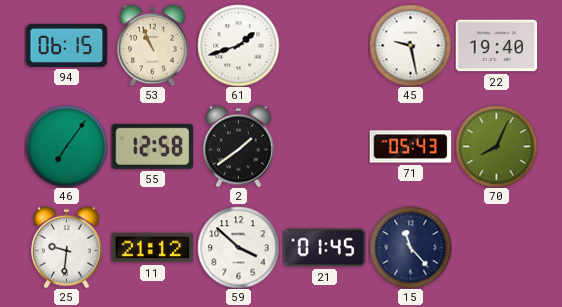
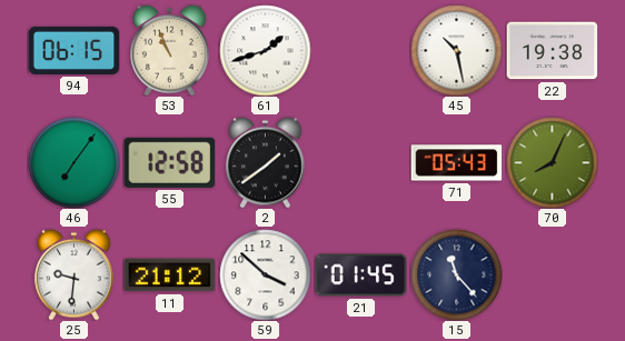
45: 9:28 -> 10:28 (456, 50)
22: 19:40 -> 19:38 (552, 51)
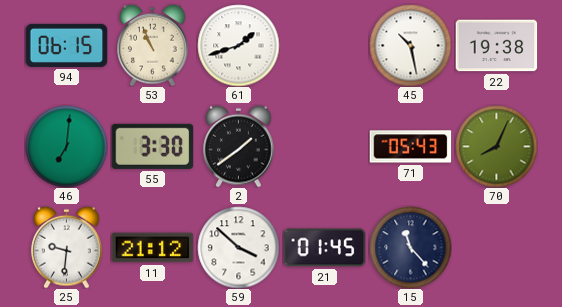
46: 7:06 -> 7:01 (66, 146)
55: 12:58 -> 3:30 (152, 146)
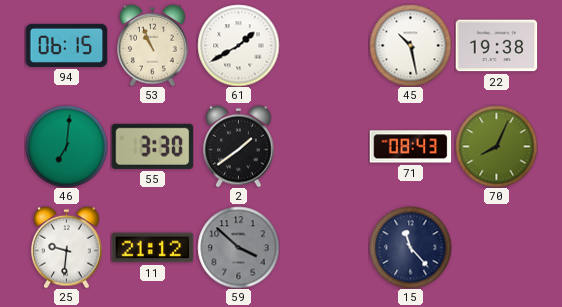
61: 1:42 -> 1:40 (238, 45)
71: 05:43 -> 08:43 (410, 147)
59 dial: white -> grey (238, 247)
21: 01:45 -> none (324, 248)
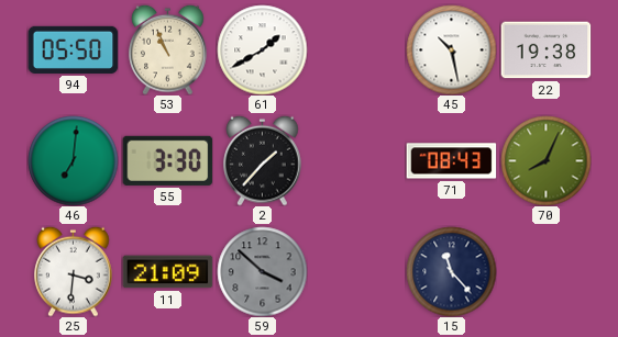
94: 06:15 -> 05:50 (73, 49)
2: 1:39 -> 1:37 (263, 160)
25: 9:31 -> 3:31 (74, 271)
11: 21:12 -> 21:09 (167, 272)
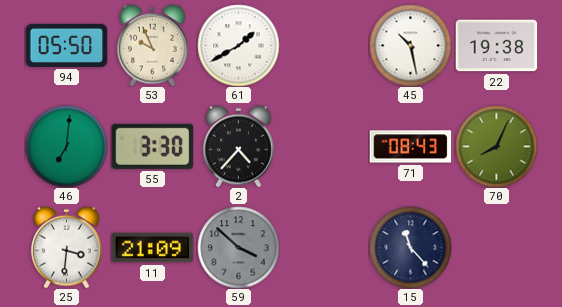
53: 10:56 -> 9:56 (153, 45)
2: 1:37 -> 4:37 (239, 146)
